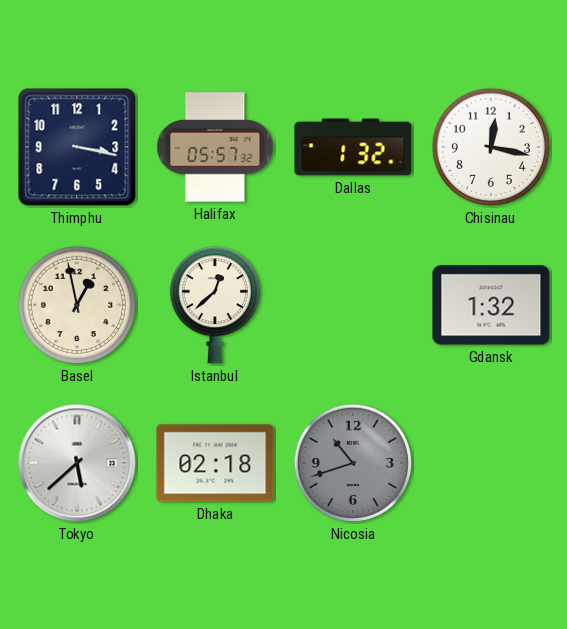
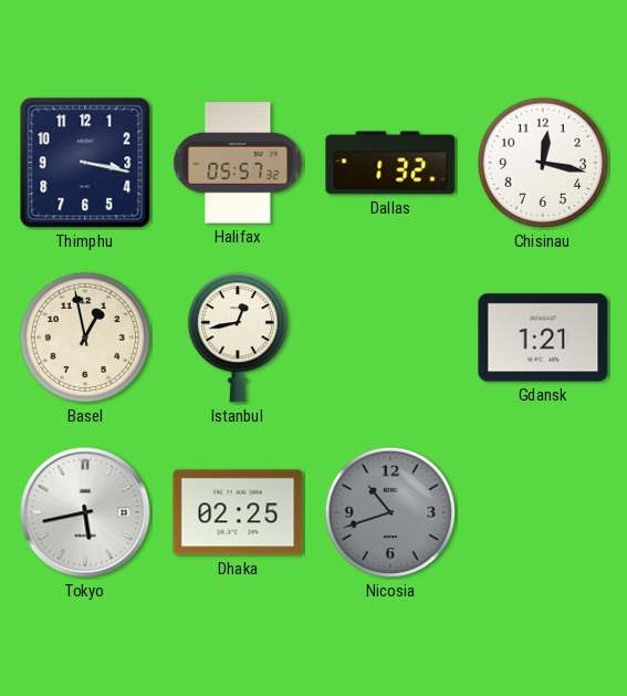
Istanbul: 12:38 -> 12:43 (238, 337)
Gdansk: 1:32 -> 1:21 (543, 337)
Tokyo: 5:38 -> 5:43 (85, 512)
Dhaka: 02:18 -> 02:25 (238, 512)
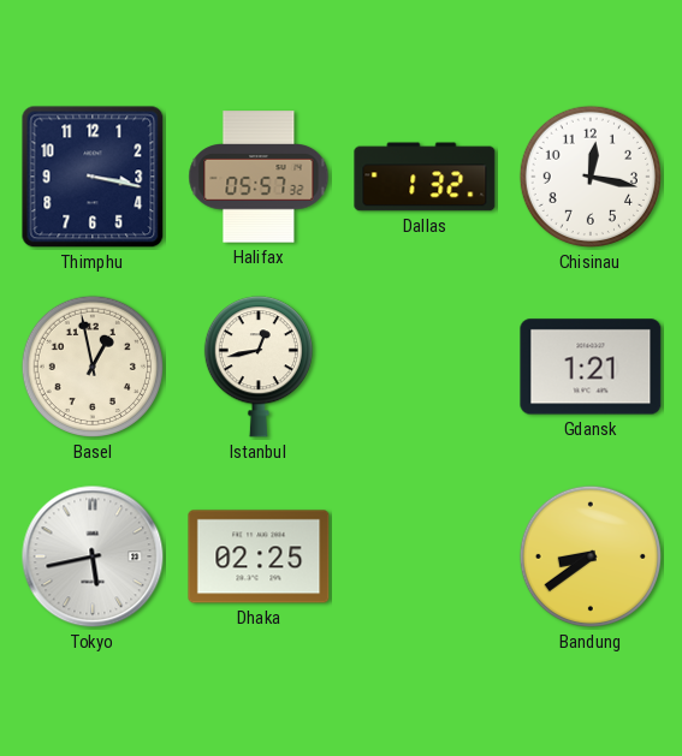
Nicosia: 10:42 -> none (390, 512)
Bandung: none -> 8:39 (591, 556)
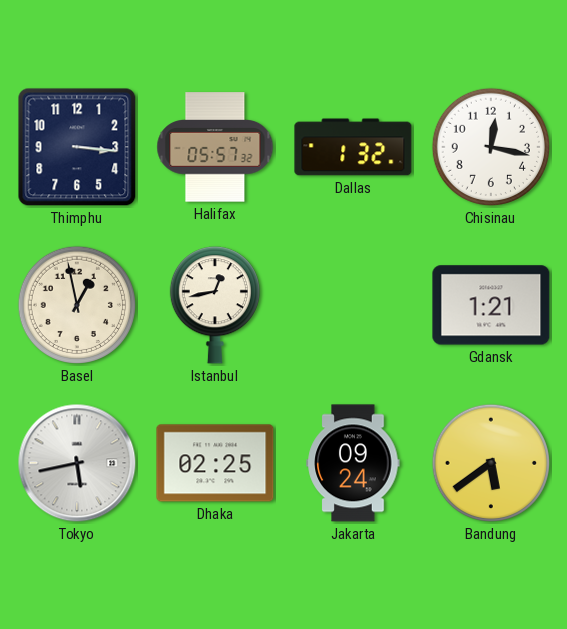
Thimphu: 3:17 -> 3:16 (77, 147)
Jakarta: none -> 09:24 (353, 463)
Bandung: 8:39 -> 5:39 (491, 463)
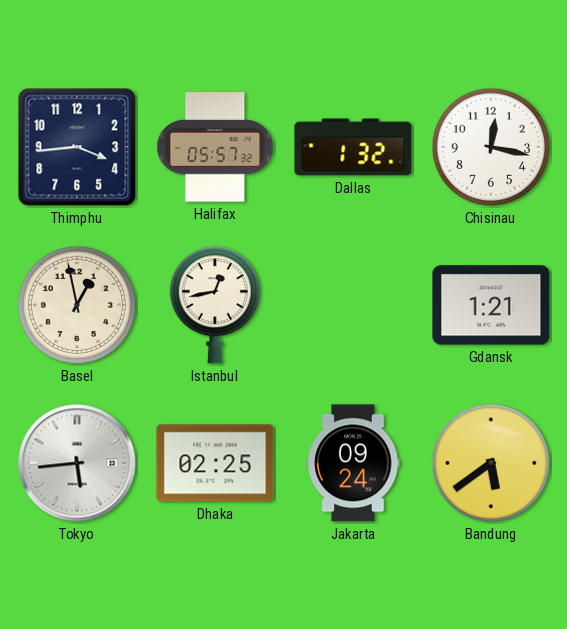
Thimphu: 3:16 -> 3:44 (77, 147)
Tokyo: 5:43 -> 5:44 (77, 463)
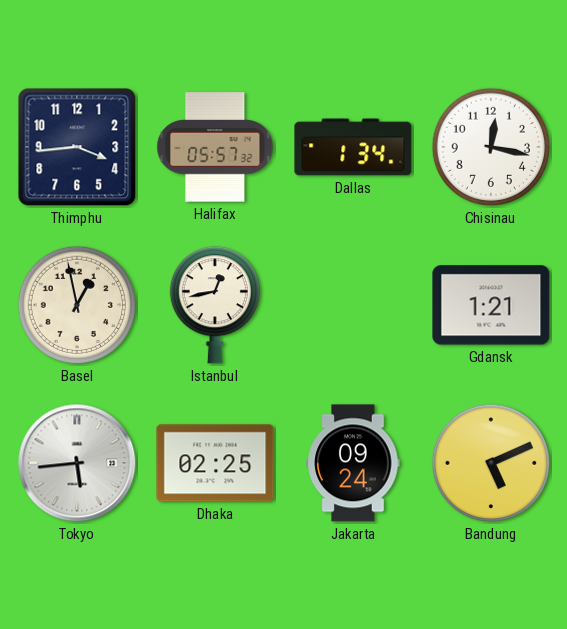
Dallas: 1:32 -> 1:34 (353, 147)
Bandung: 5:39 -> 5:11 (491, 463)
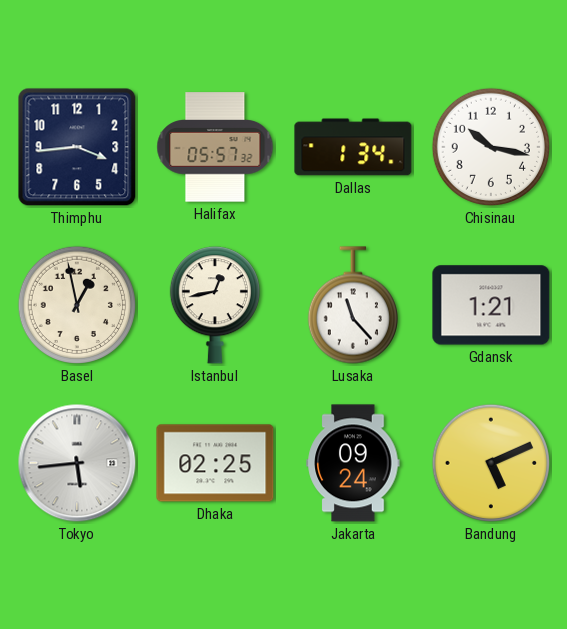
Chisinau: 12:17 -> 10:17 (491, 147)
Lusaka: none -> 11:23 (353, 305)
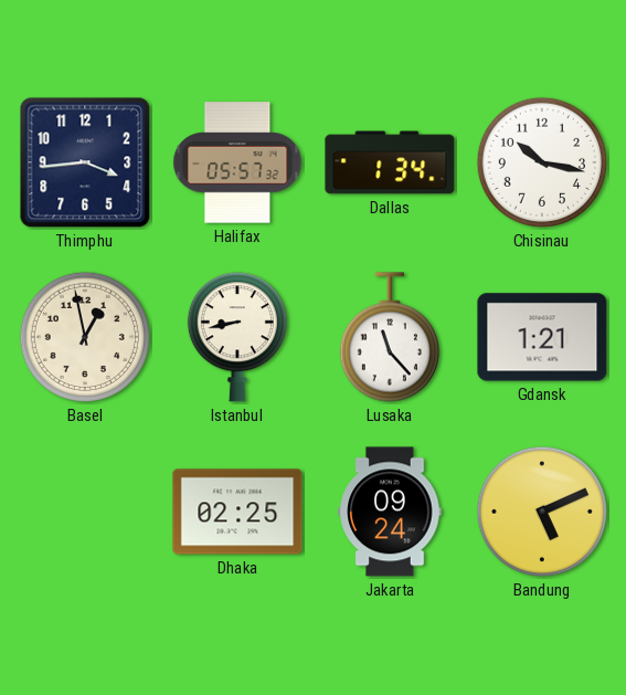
Istanbul: 12:43 -> 8:43 (237, 337)
Tokyo: 5:44 -> none (77, 463)
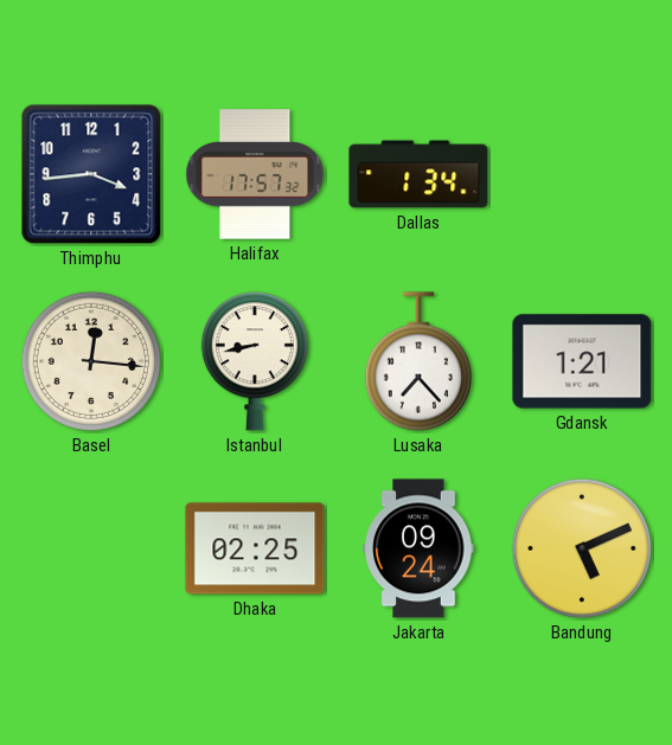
Halifax: 05:57 -> 17:57 (255, 174)
Chisinau: 10:17 -> none (542, 162)
Basel: 12:58 -> 12:16 (91, 361)
Lusaka: 11:23 -> 7:23 (418, 361)
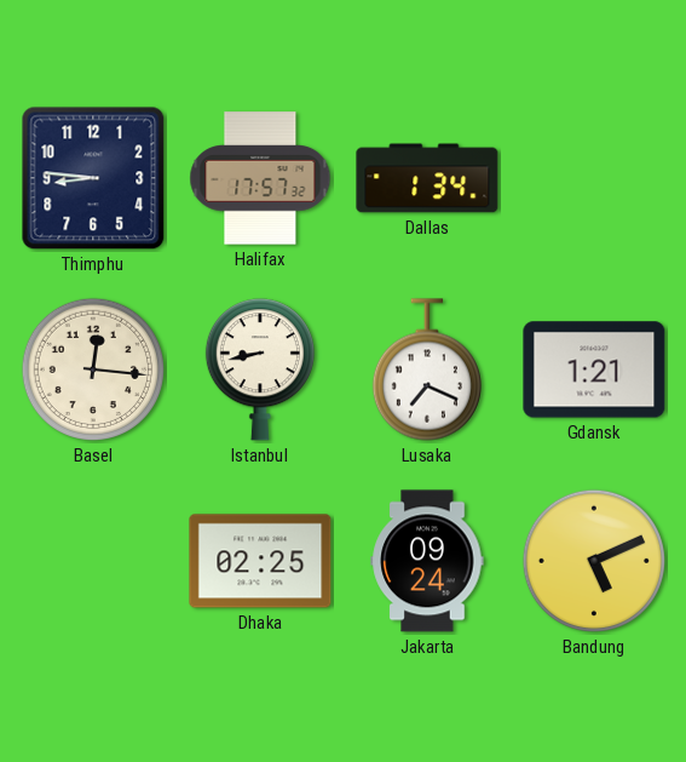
Thimphu: 3:44 -> 8:46 (93, 178)
Lusaka: 7:23 -> 7:19 (427, 369)
